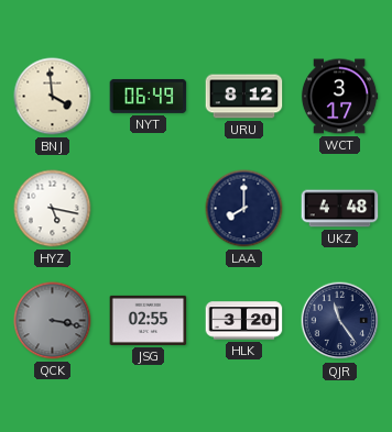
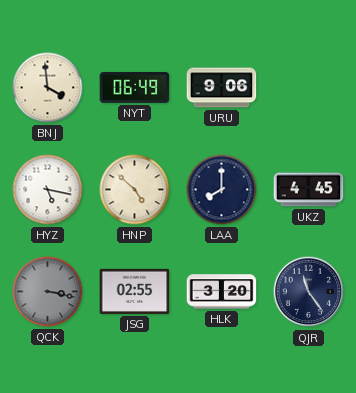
URU: 8:12 -> 9:06 (222, 88)
WCT: 3:17 -> none (339, 97)
HNP: none -> 4:52 (135, 190)
UKZ: 4:48 -> 4:45 (309, 190)
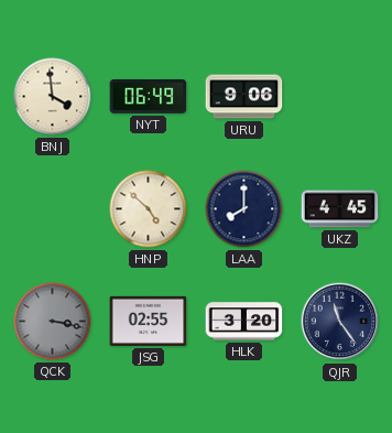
HYZ: 5:17 -> none (48, 190)
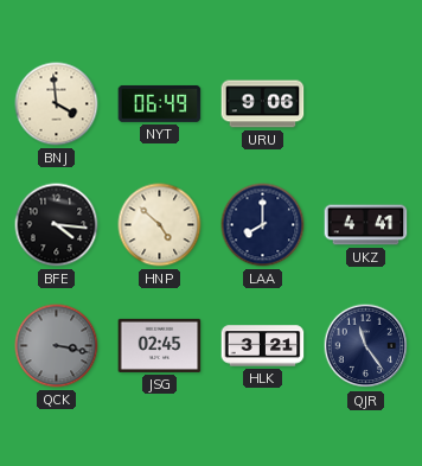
BFE: none -> 4:16 (57, 225)
UKZ: 4:45 -> 4:41 (366, 225)
JSG: 02:55 -> 02:45 (160, 345)
HLK: 3:20 -> 3:21 (263, 346)
